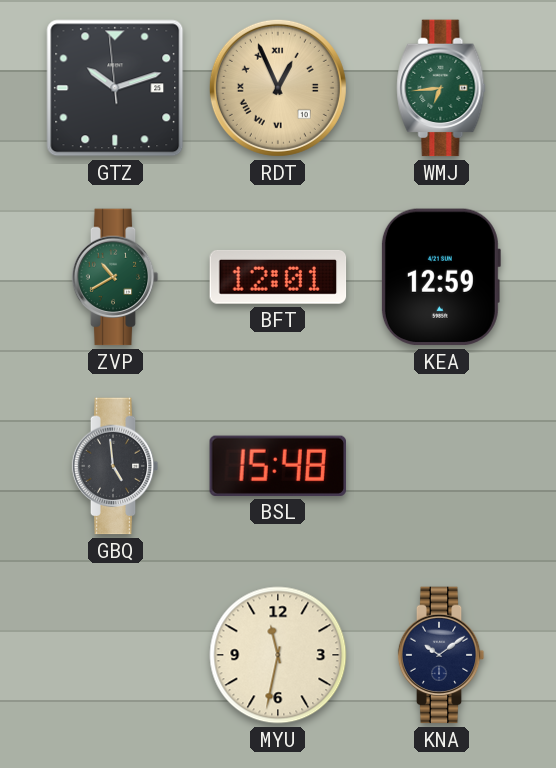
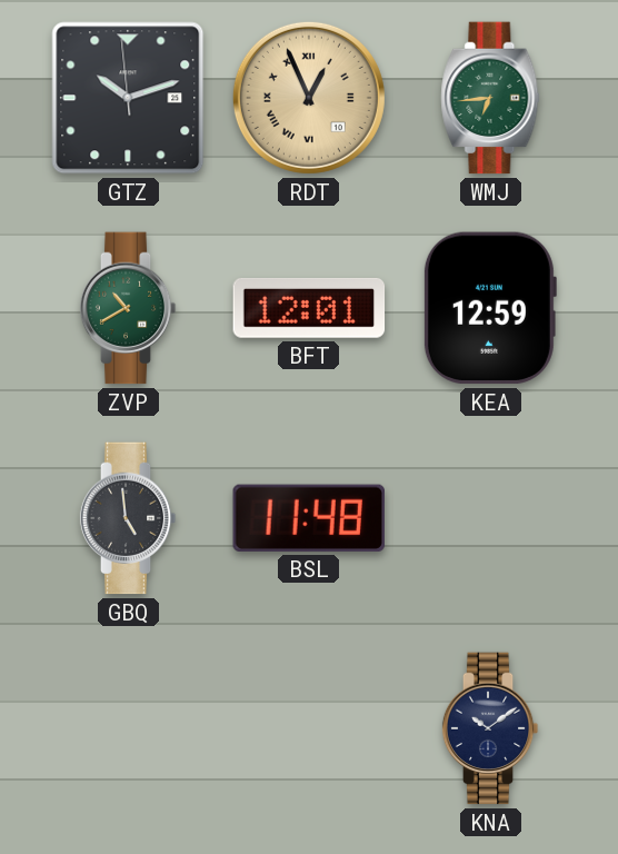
BSL: 15:48 -> 11:48 (308, 518)
MYU: 11:32 -> none (278, 655)
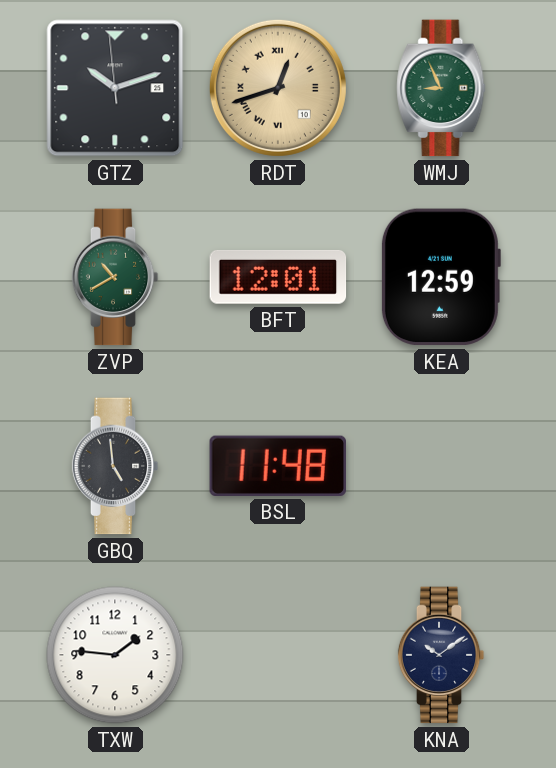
RDT: 12:56 -> 12:42 (278, 88)
WMJ: 6:44 -> 8:56 (441, 88)
TXW: none -> 1:46 (115, 655)
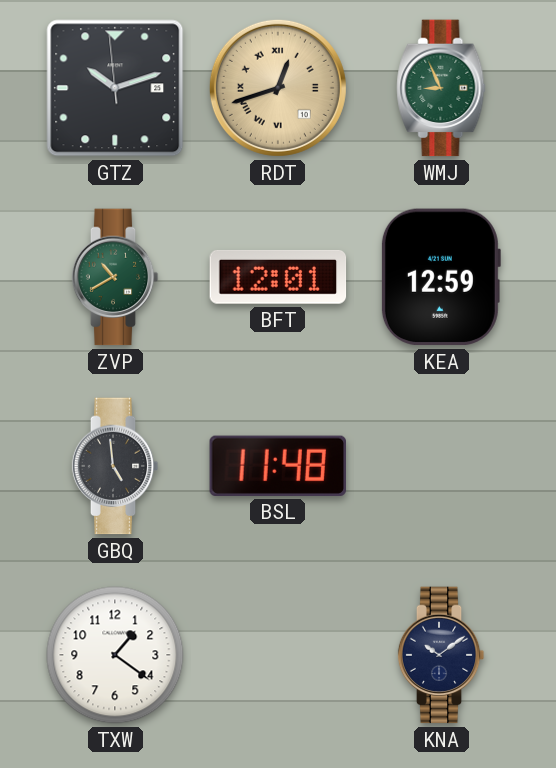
TXW: 1:46 -> 1:21 (115, 655)
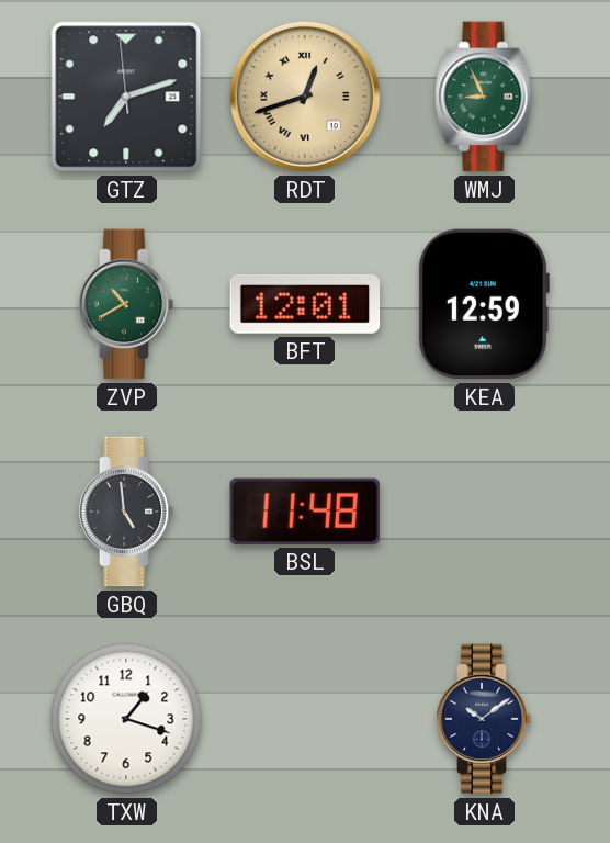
GTZ: 10:11 -> 7:11 (126, 97)
TXW: 1:21 -> 1:18 (126, 719)
